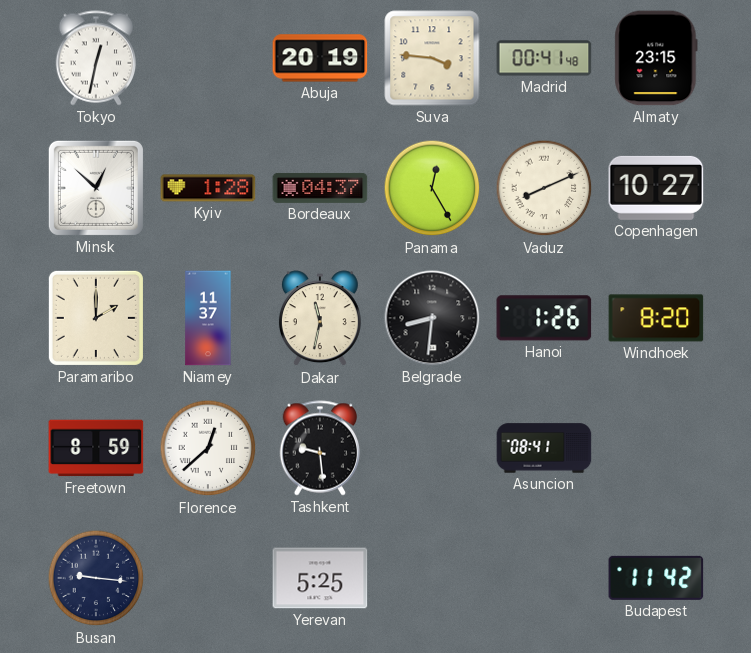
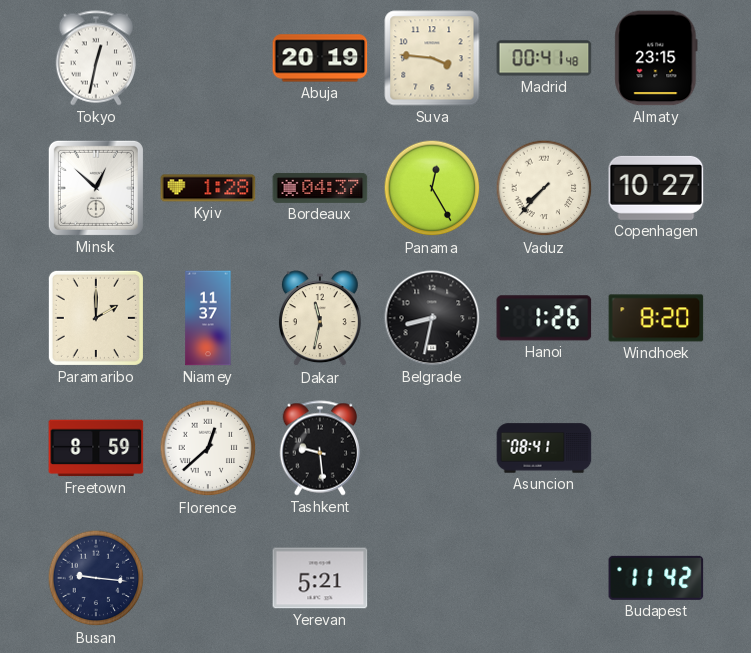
Vaduz: 8:11 -> 7:37 (544, 188)
Belgrade: 8:31 -> 8:32 (432, 318)
Yerevan: 5:25 -> 5:21 (320, 578)
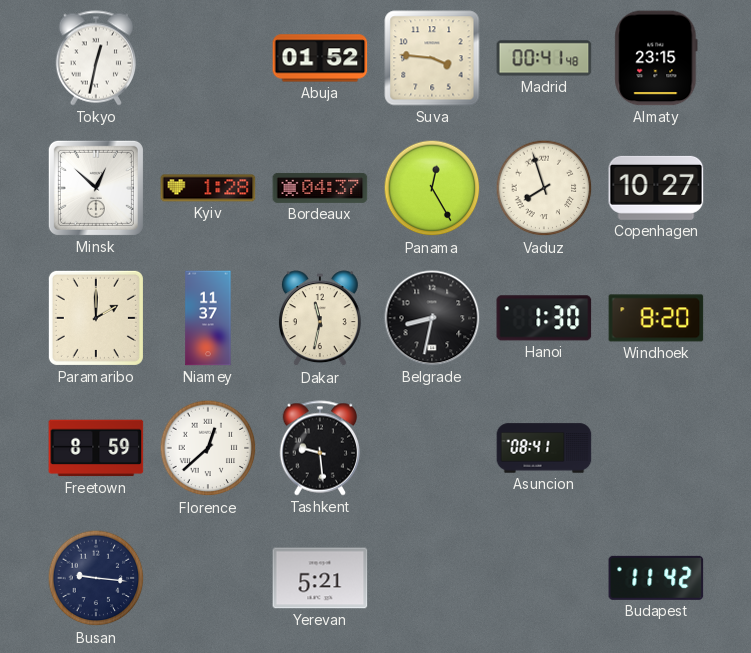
Abuja: 20:19 -> 01:52 (320, 58)
Vaduz: 7:37 -> 7:57 (544, 188)
Hanoi: 1:26 -> 1:30 (544, 318)
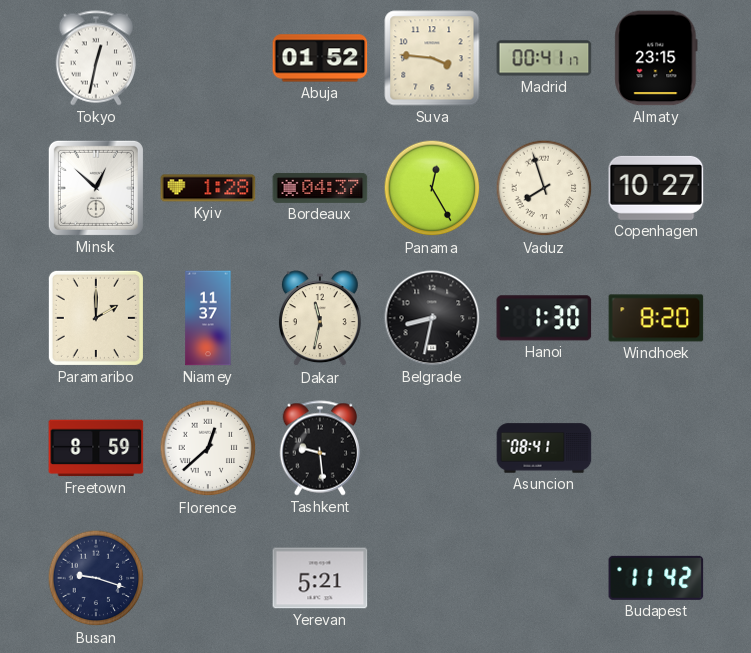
Madrid: 00:41:48 -> 00:41:17 (544, 58)
Busan: 9:16 -> 9:18 (96, 578)
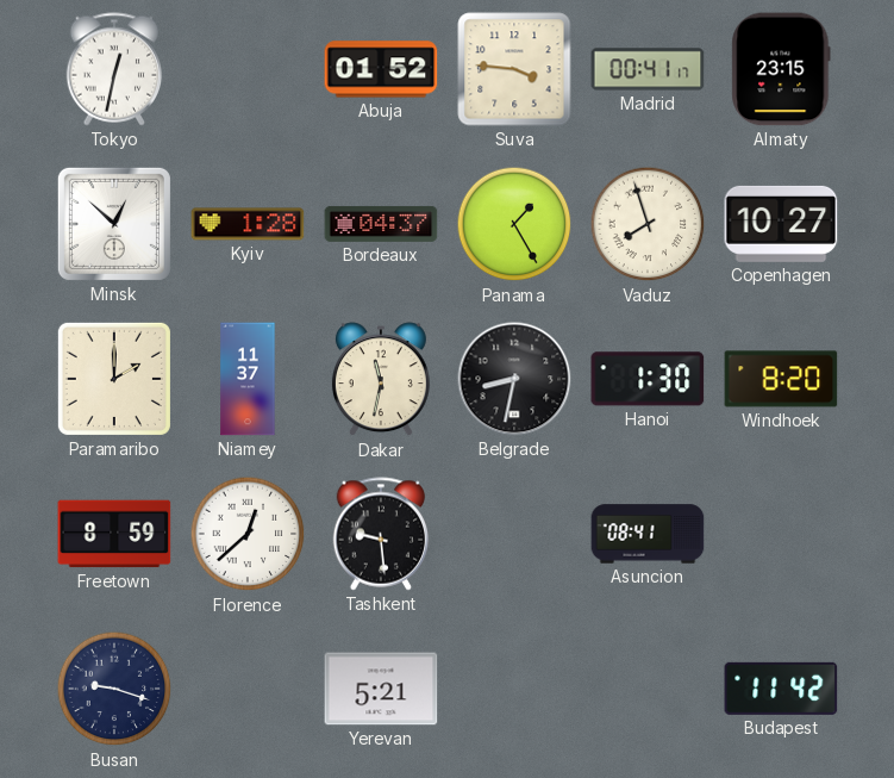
Panama: 12:25 -> 1:25 (514, 224)
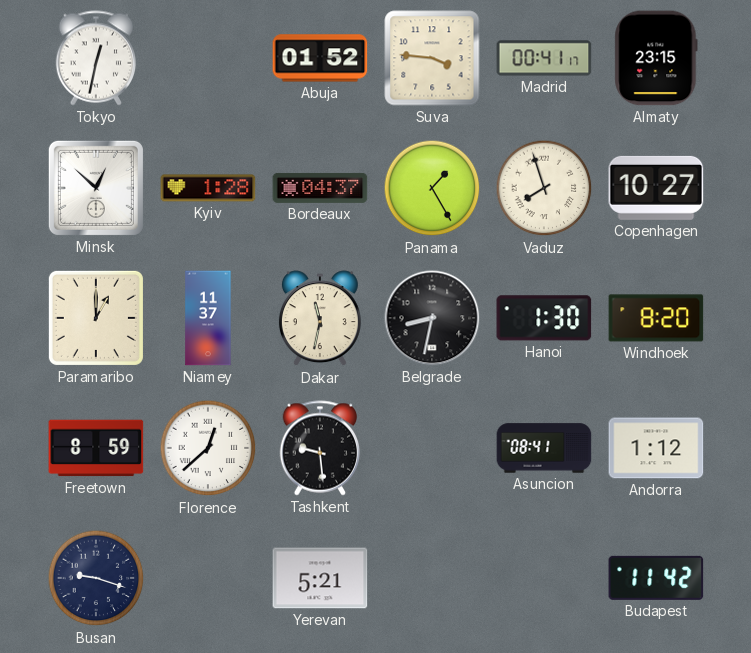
Paramaribo: 2:00 -> 1:00 (96, 318)
Andorra: none -> 1:12 (656, 448)
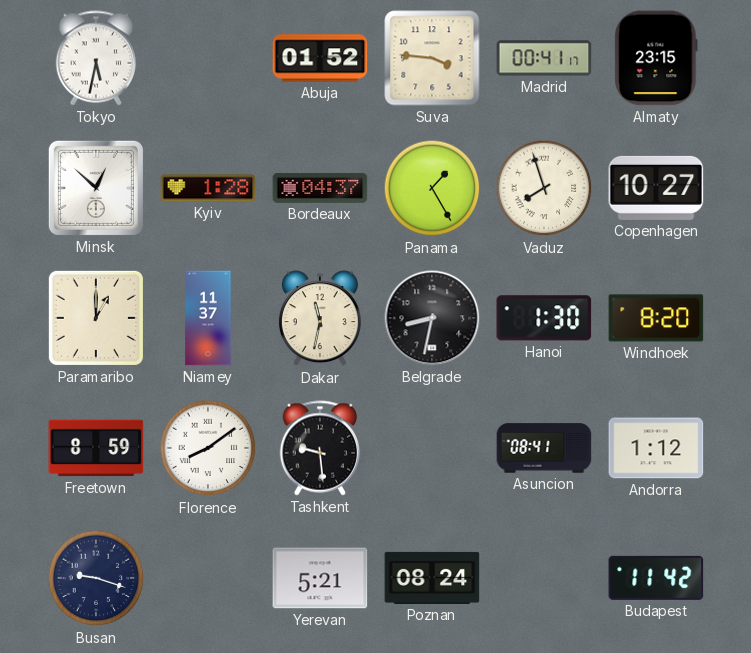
Tokyo: 12:32 -> 5:32 (96, 58)
Florence: 12:38 -> 8:09 (208, 448)
Poznan: none -> 08:24 (432, 578)
